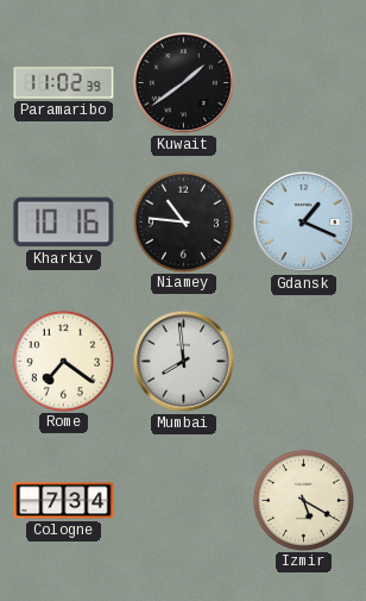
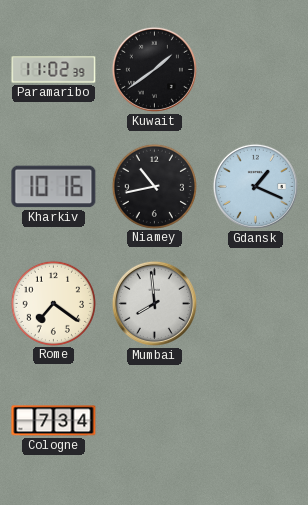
Niamey: 10:46 -> 10:43 (154, 186)
Izmir: 5:20 -> none (303, 500)
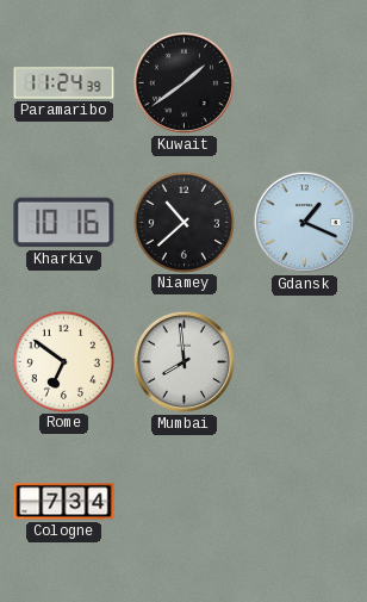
Paramaribo: 11:02 -> 11:24 (64, 83)
Niamey: 10:43 -> 10:38 (183, 222)
Rome: 7:21 -> 6:51 (63, 361)
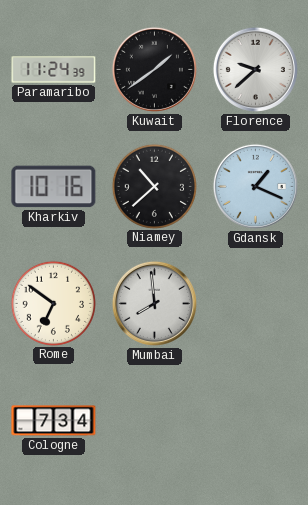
Florence: none -> 9:38 (255, 69)
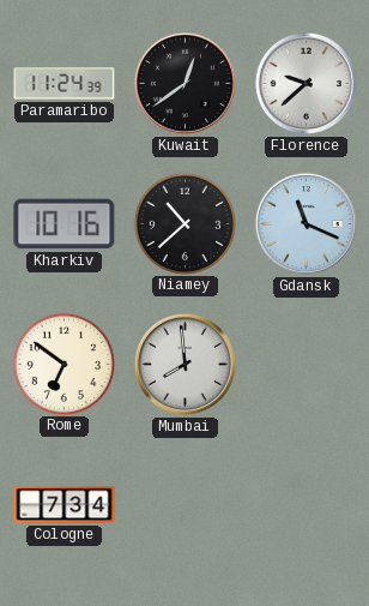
Kuwait: 1:39 -> 12:39 (184, 83)
Gdansk: 1:19 -> 11:19 (306, 223)
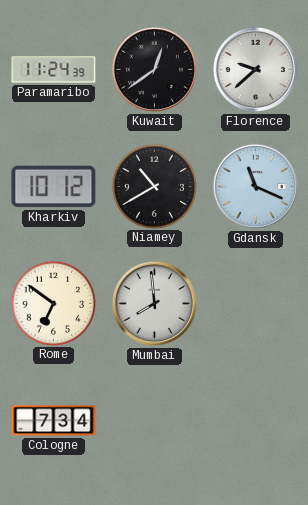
Kharkiv: 10:16 -> 10:12 (54, 187)
Niamey: 10:38 -> 10:40 (154, 186)
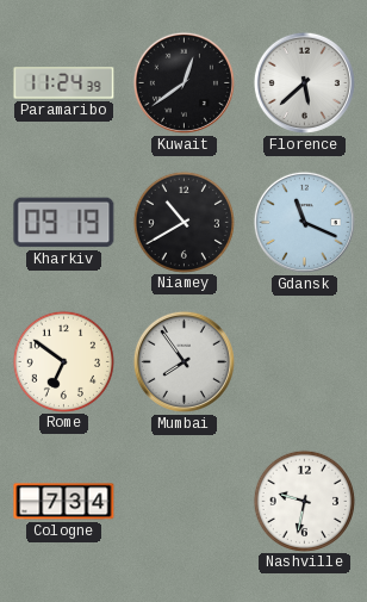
Florence: 9:38 -> 5:38 (304, 82)
Kharkiv: 10:12 -> 09:19 (64, 223)
Mumbai: 7:59 -> 7:54 (183, 361)
Nashville: none -> 9:32 (304, 501)
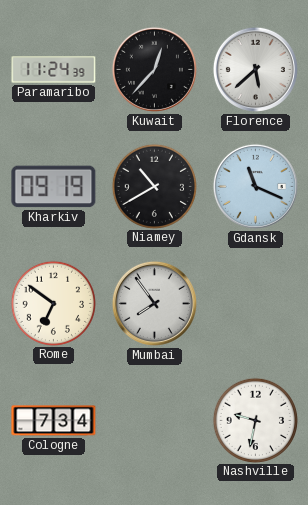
Kuwait: 12:39 -> 12:37 (154, 69)
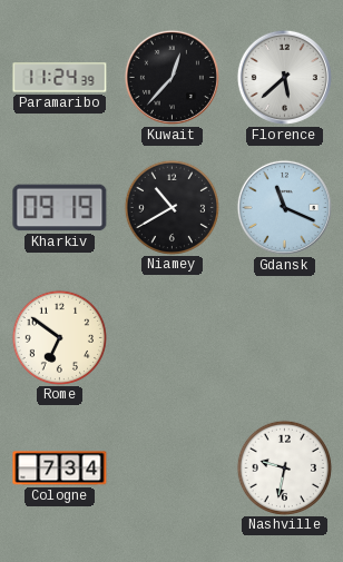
Mumbai: 7:54 -> none (154, 303)
